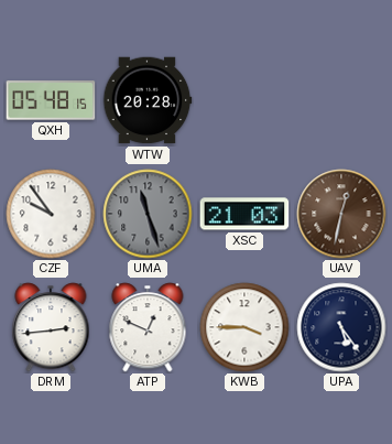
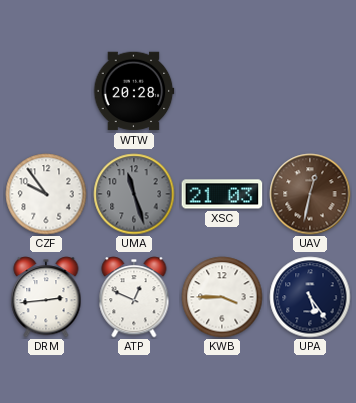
QXH: 05:48 -> none (51, 100)
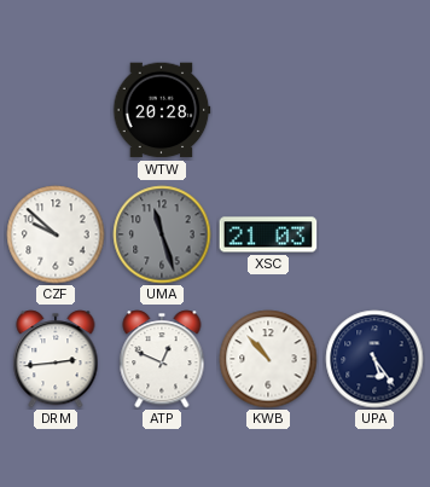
CZF: 9:54 -> 9:52 (56, 234)
UAV: 12:32 -> none (310, 194)
KWB: 3:45 -> 10:53 (268, 359)
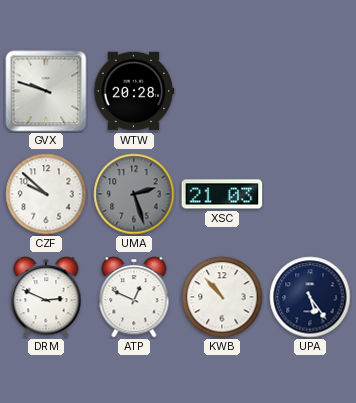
GVX: none -> 9:48 (46, 91)
UMA: 11:27 -> 2:27 (134, 194)
DRM: 2:44 -> 2:49 (46, 297)
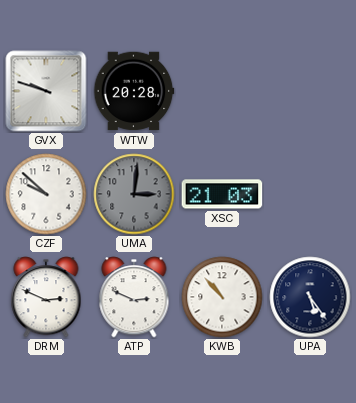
UMA: 2:27 -> 3:01 (134, 194)
ATP: 12:49 -> 2:49 (134, 297)
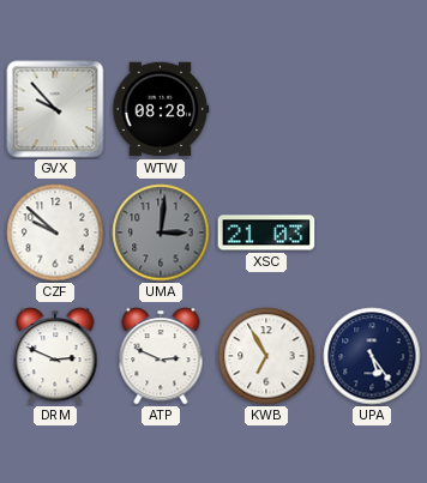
GVX: 9:48 -> 9:53 (55, 109)
WTW: 20:28 -> 08:28 (161, 109)
KWB: 10:53 -> 6:55 (266, 356)
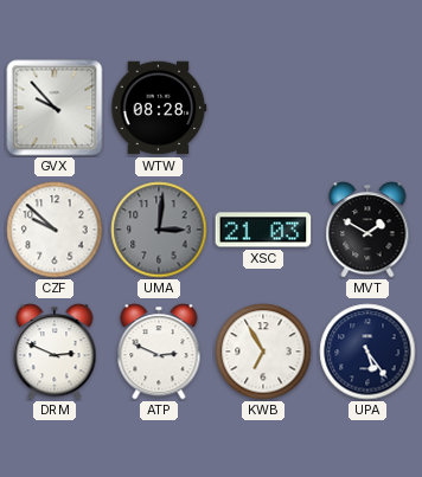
MVT: none -> 1:50 (367, 230)
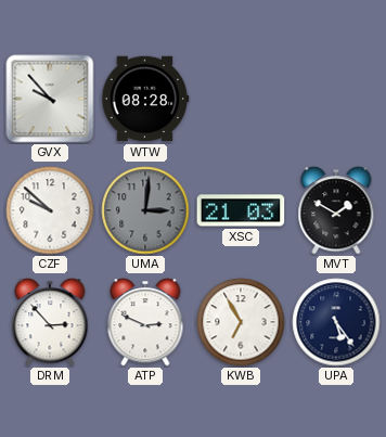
DRM: 2:49 -> 2:53 (50, 322)
